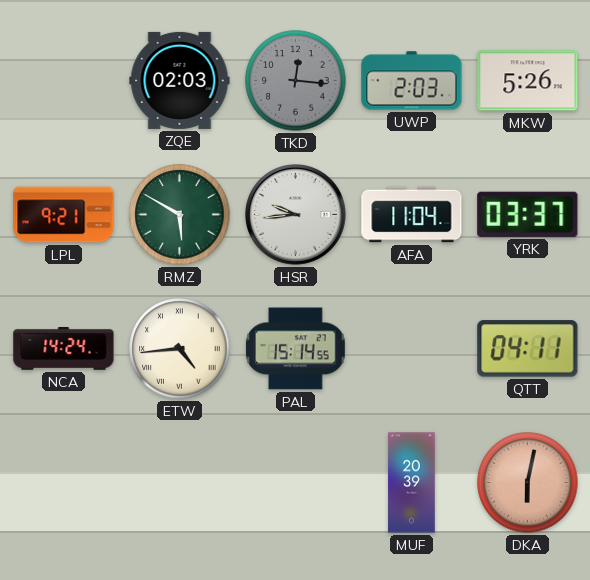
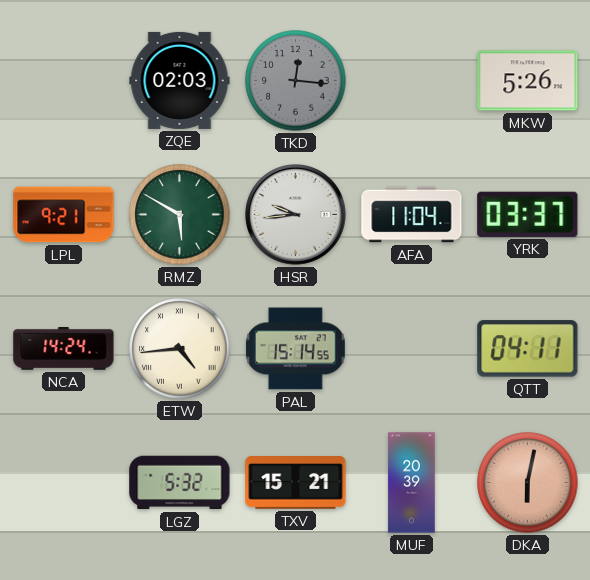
UWP: 2:03 -> none (412, 81)
LGZ: none -> 5:32 (180, 483)
TXV: none -> 15:21 (296, 483)
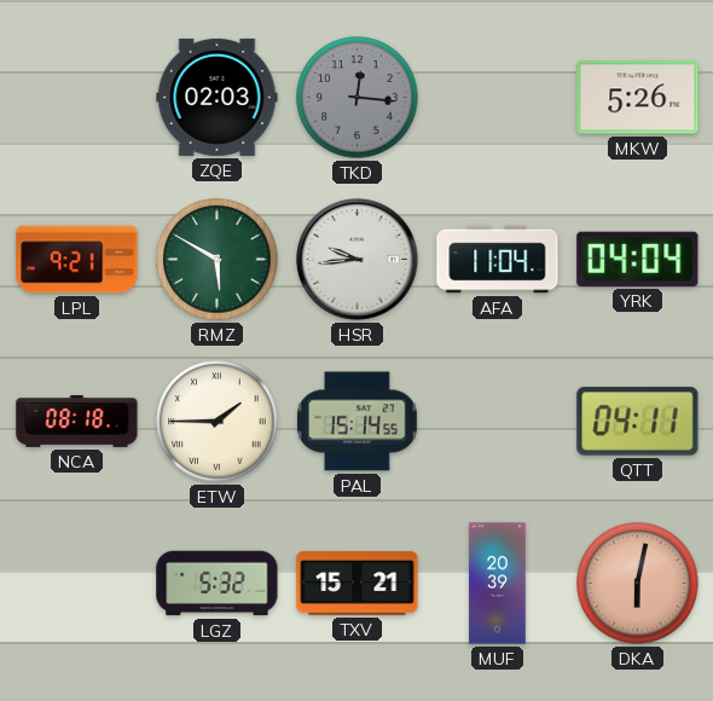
YRK: 03:37 -> 04:04 (638, 259)
NCA: 14:24 -> 08:18 (77, 422)
ETW: 4:44 -> 1:45 (218, 422)
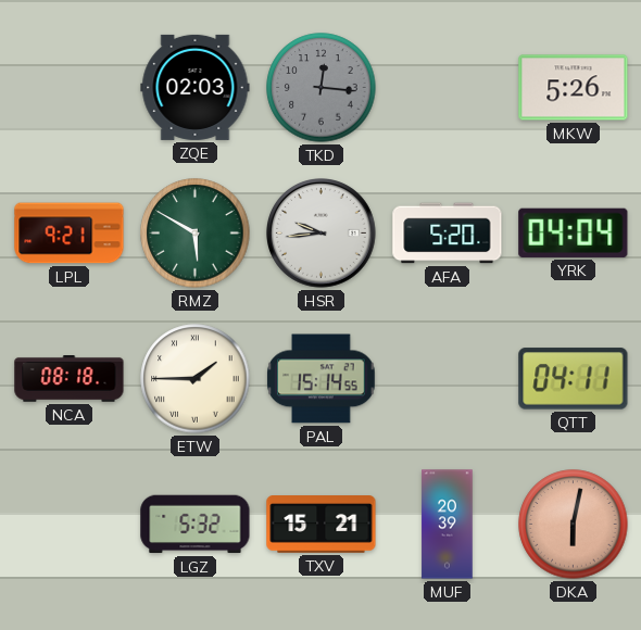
AFA: 11:04 -> 5:20 (448, 234)
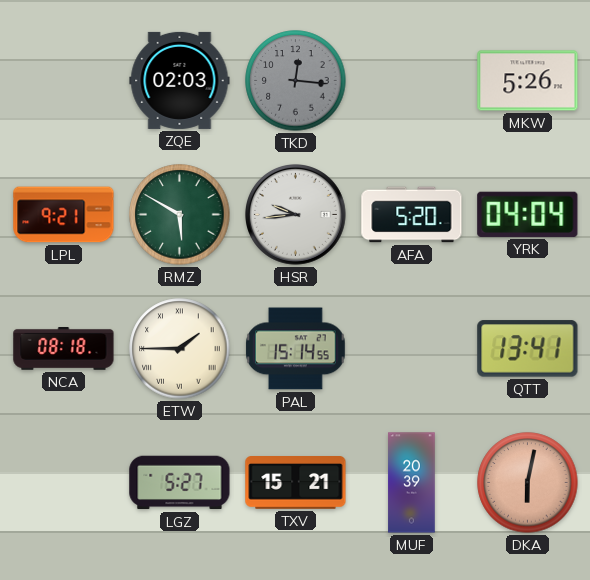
QTT: 04:11 -> 13:41 (528, 349)
LGZ: 5:32 -> 5:27 (180, 483)
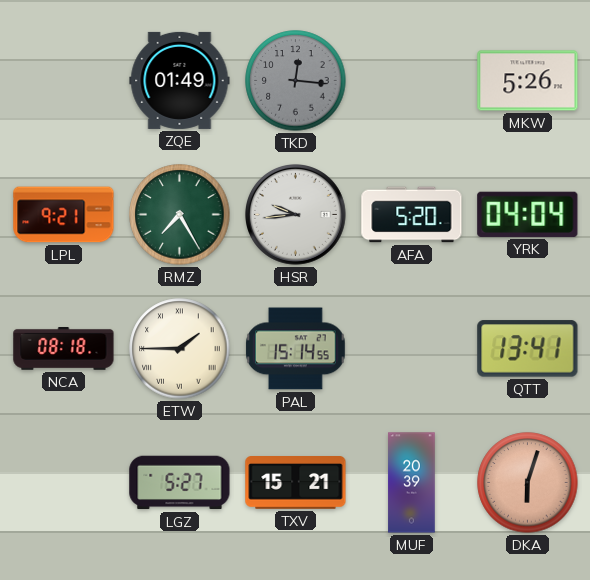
ZQE: 02:03 -> 01:49 (180, 80)
RMZ: 5:50 -> 7:25 (180, 215)
DKA: 6:02 -> 6:03 (528, 483)
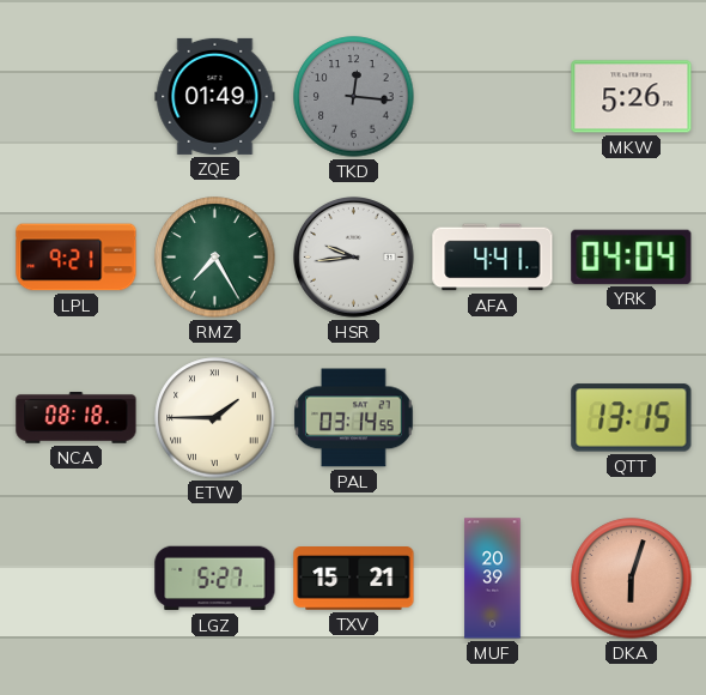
AFA: 5:20 -> 4:41 (493, 258)
PAL: 15:14 -> 03:14 (354, 418)
QTT: 13:41 -> 13:15 (632, 418)
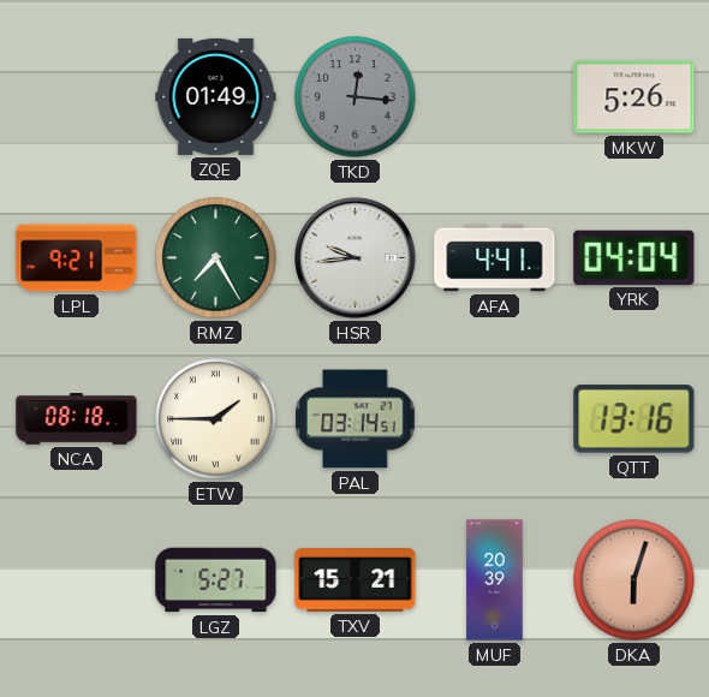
PAL: 03:14:55 -> 03:14:51 (356, 419)
QTT: 13:15 -> 13:16 (634, 419)
